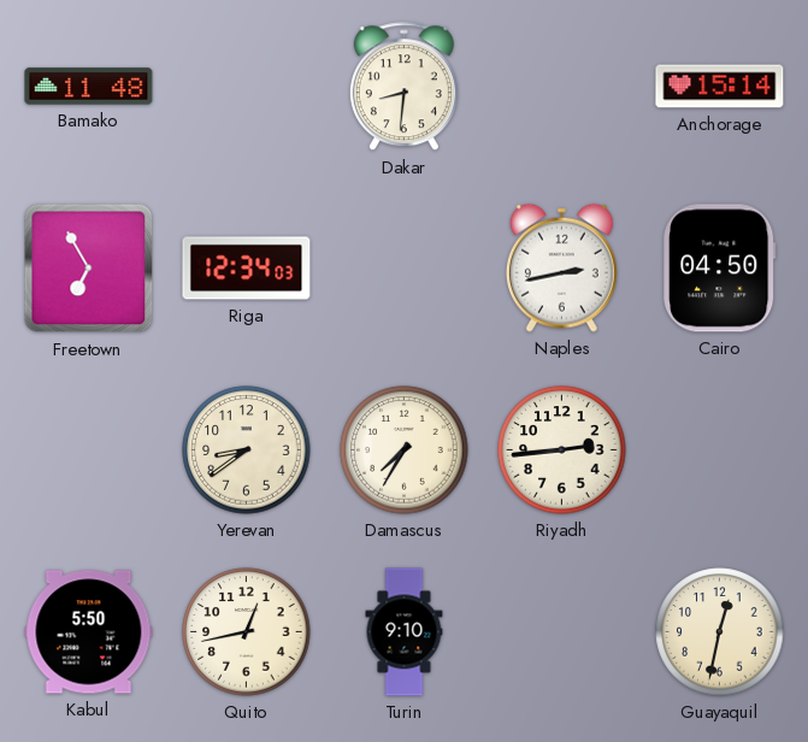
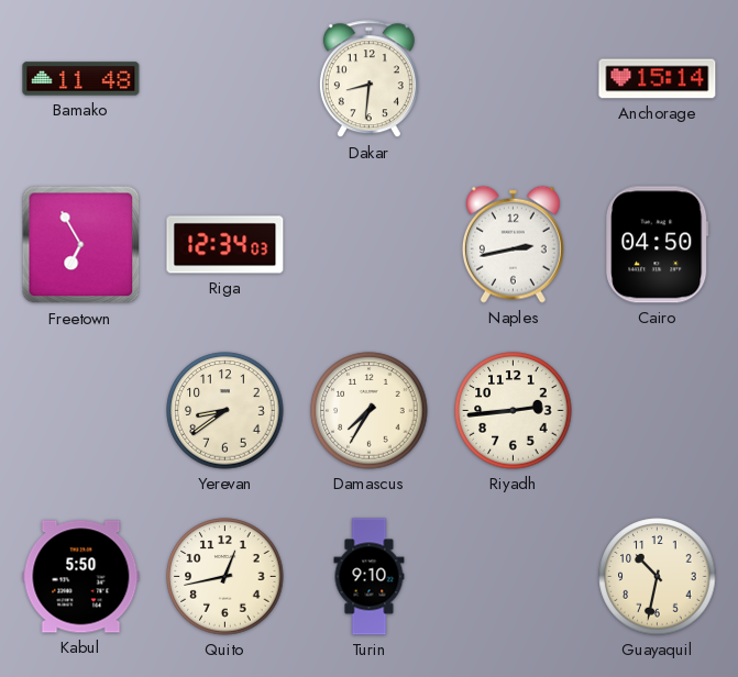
Guayaquil: 12:32 -> 10:32 (658, 577)
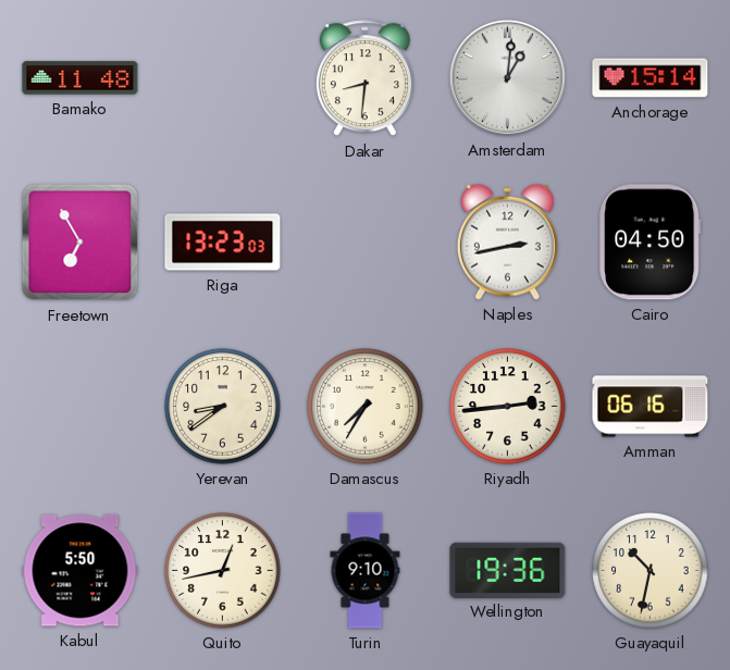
Amsterdam: none -> 1:01 (507, 77)
Riga: 12:34 -> 13:23 (223, 243)
Amman: none -> 06:16 (651, 407)
Wellington: none -> 19:36 (508, 570)
